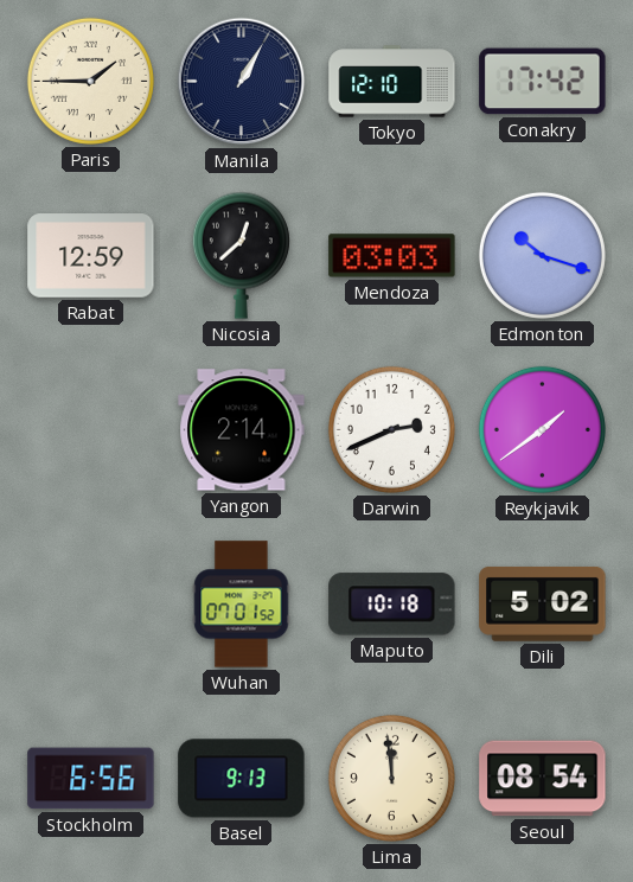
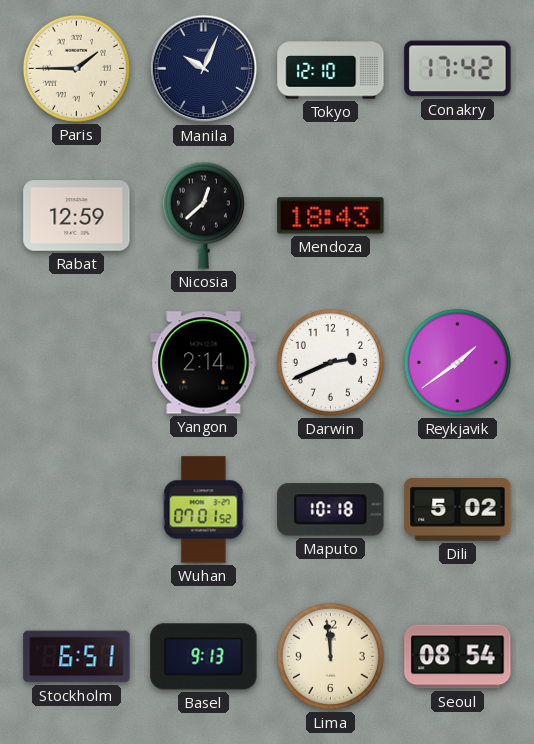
Manila: 1:05 -> 10:04 (204, 69)
Mendoza: 03:03 -> 18:43 (331, 216)
Edmonton: 10:18 -> none (542, 255)
Stockholm: 6:56 -> 6:51 (77, 657)
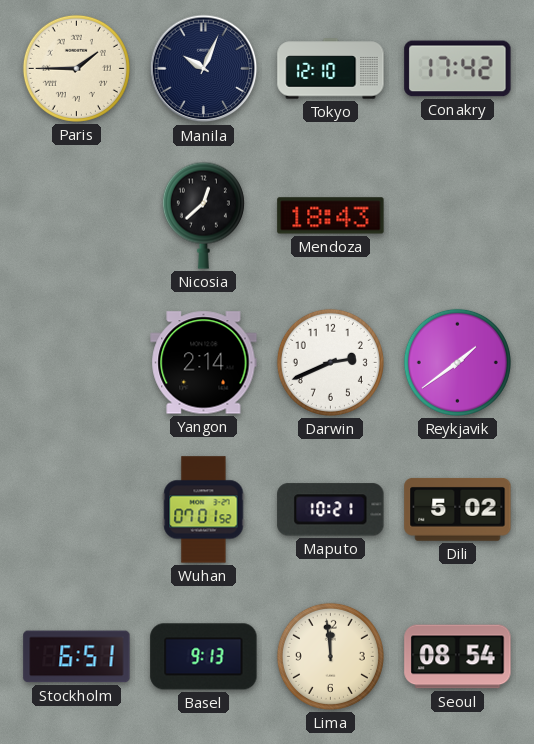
Rabat: 12:59 -> none (77, 216)
Maputo: 10:18 -> 10:21 (331, 510)
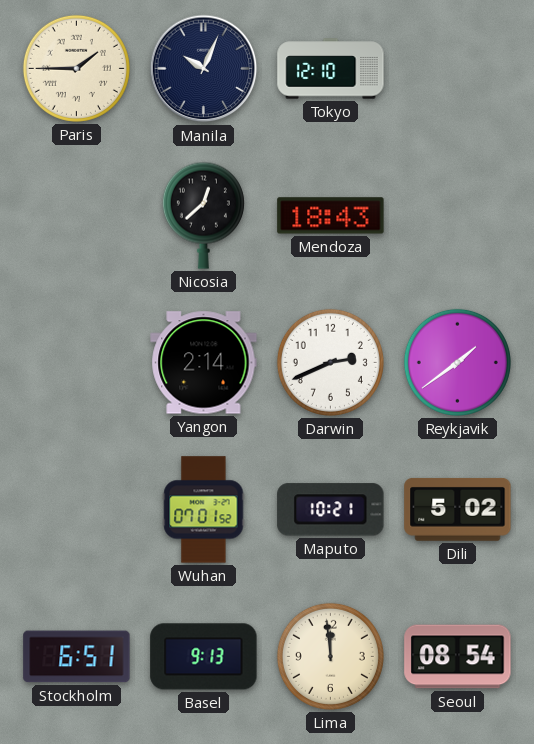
Conakry: 17:42 -> none (458, 69)
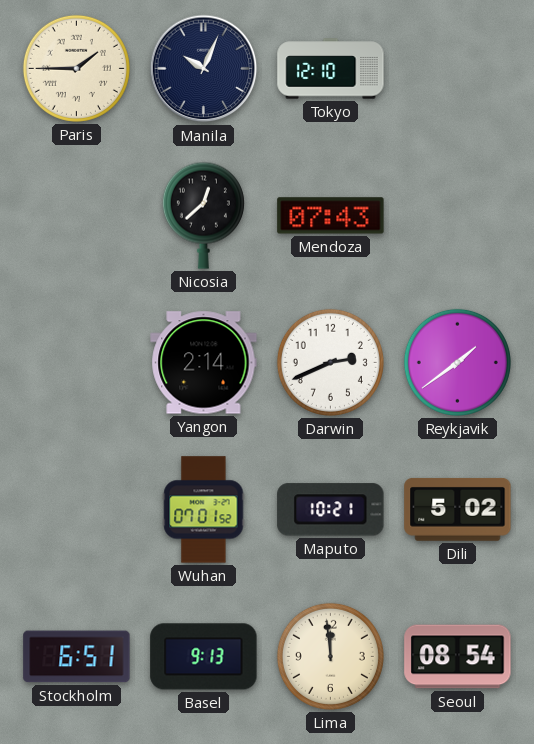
Mendoza: 18:43 -> 07:43 (331, 216)
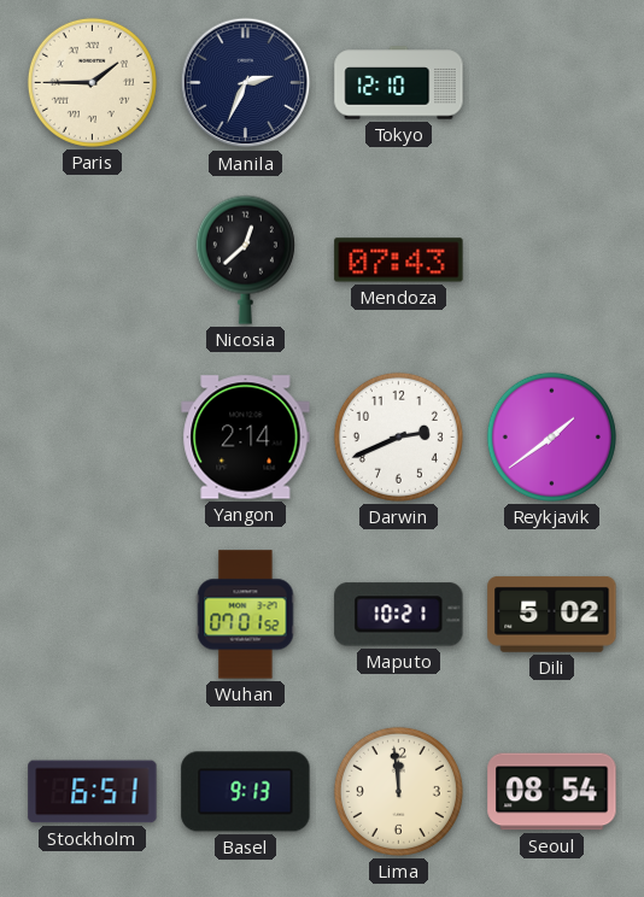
Manila: 10:04 -> 2:34 (246, 83)
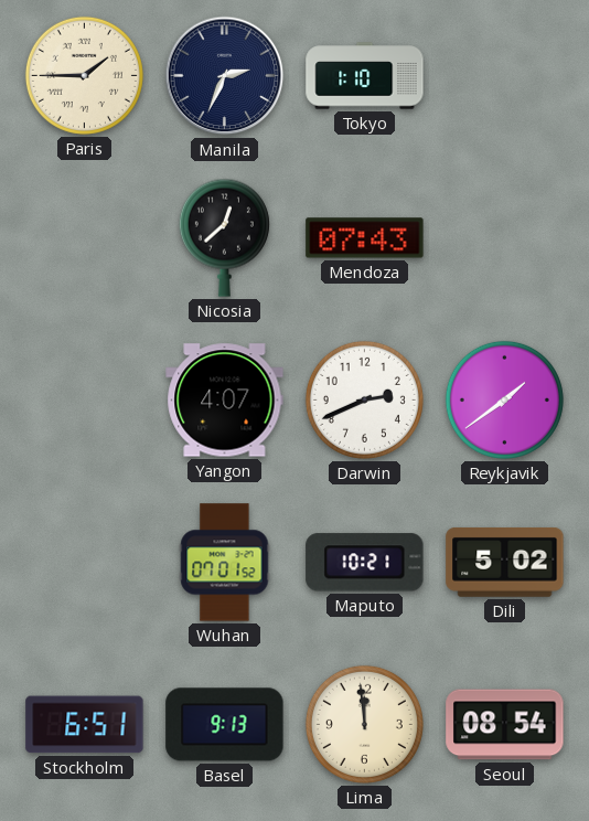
Tokyo: 12:10 -> 1:10 (365, 76)
Yangon: 2:14 -> 4:07 (225, 401)
